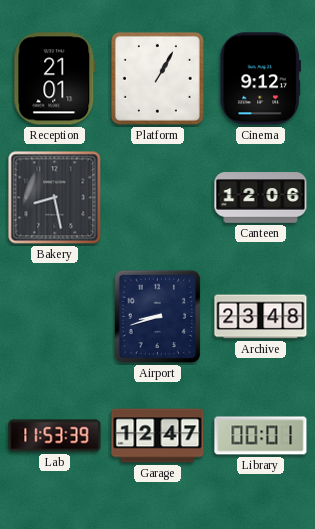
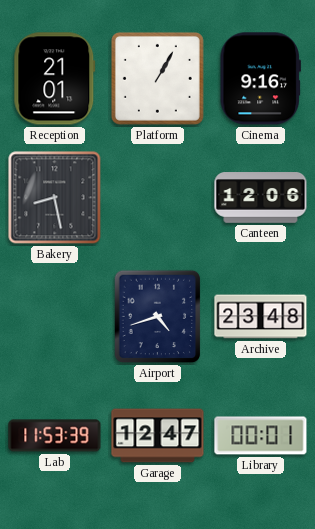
Cinema: 9:12 -> 9:16 (260, 79)
Airport: 8:42 -> 4:42 (158, 317)
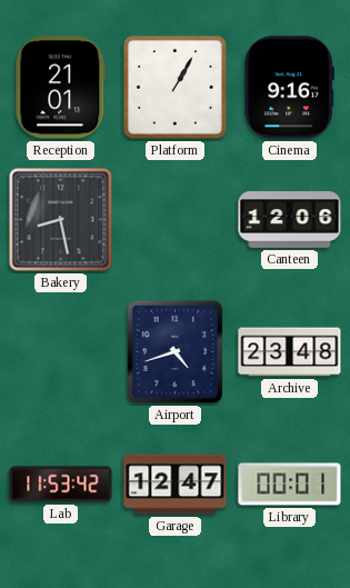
Lab: 11:53:39 -> 11:53:42 (61, 485)
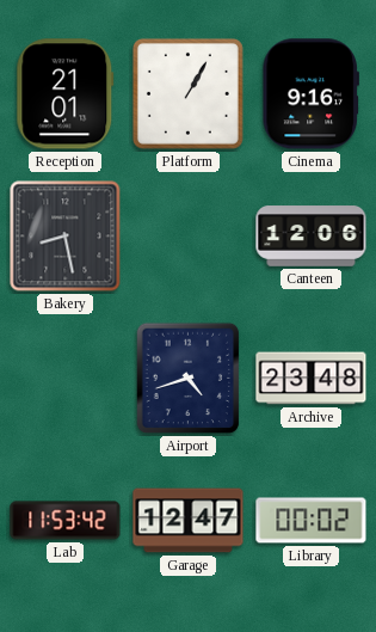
Library: 00:01 -> 00:02 (312, 521)
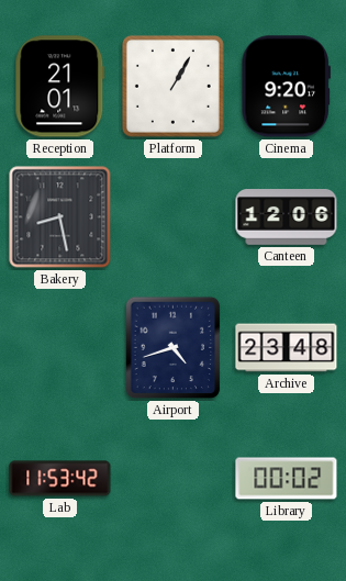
Cinema: 9:16 -> 9:20 (286, 87)
Garage: 12:47 -> none (189, 521)
